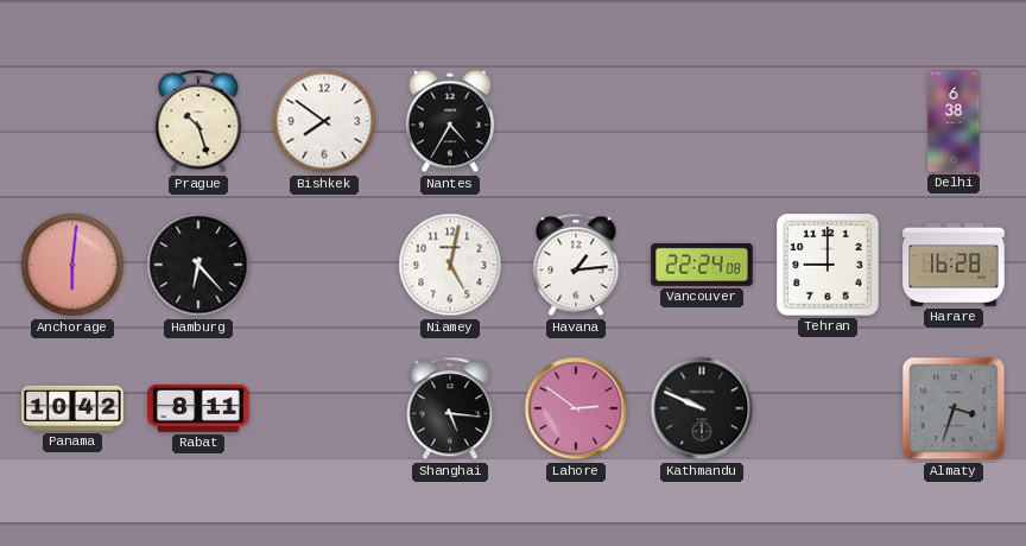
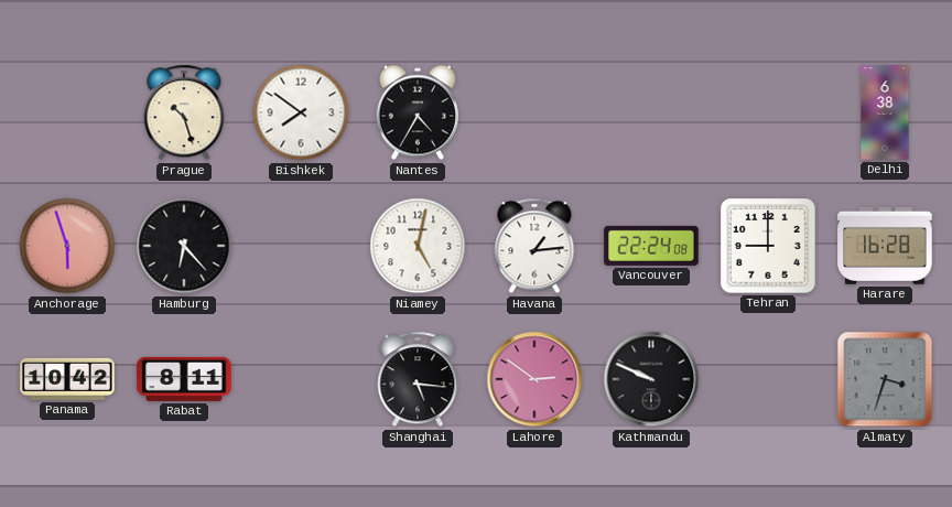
Anchorage: 6:01 -> 5:57 (67, 246)
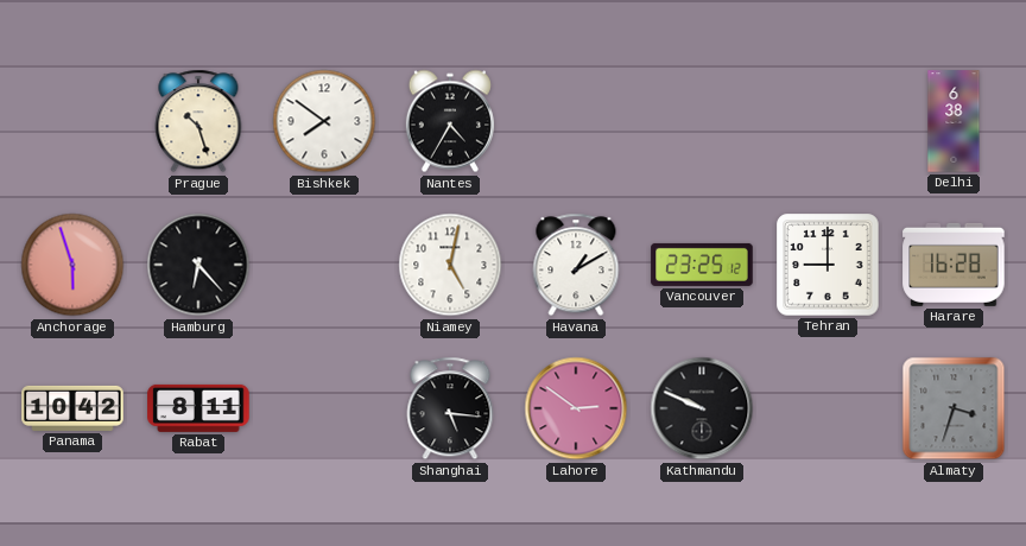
Havana: 1:14 -> 1:10 (576, 265)
Vancouver: 22:24 -> 23:25 (702, 265)
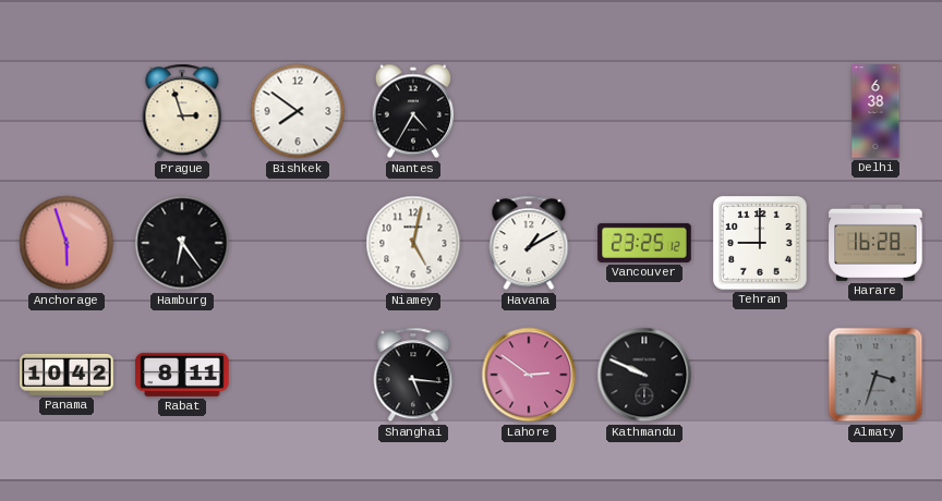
Prague: 10:27 -> 2:57 (182, 111)
Hamburg: 6:23 -> 6:24 (182, 243)
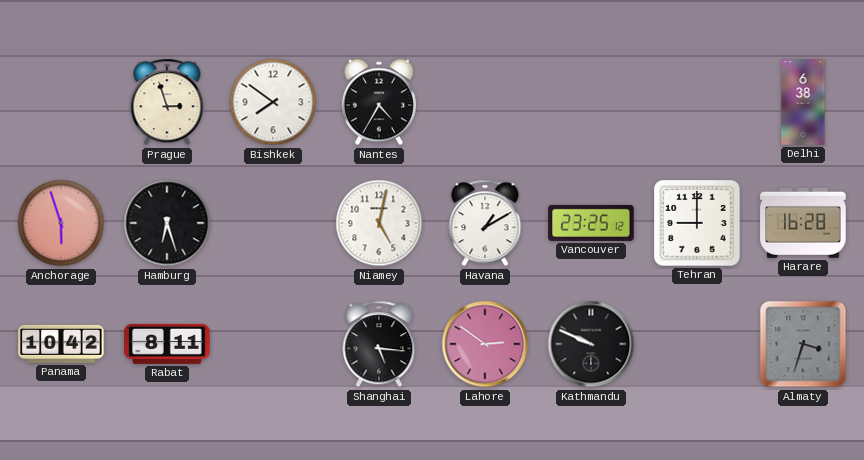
Hamburg: 6:24 -> 6:27 (167, 223)
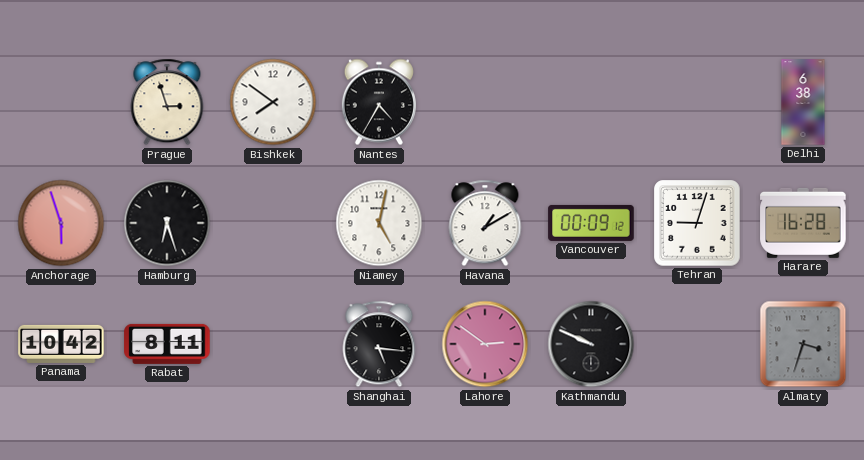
Vancouver: 23:25 -> 00:09 (591, 223)
Tehran: 9:00 -> 9:03 (697, 223)
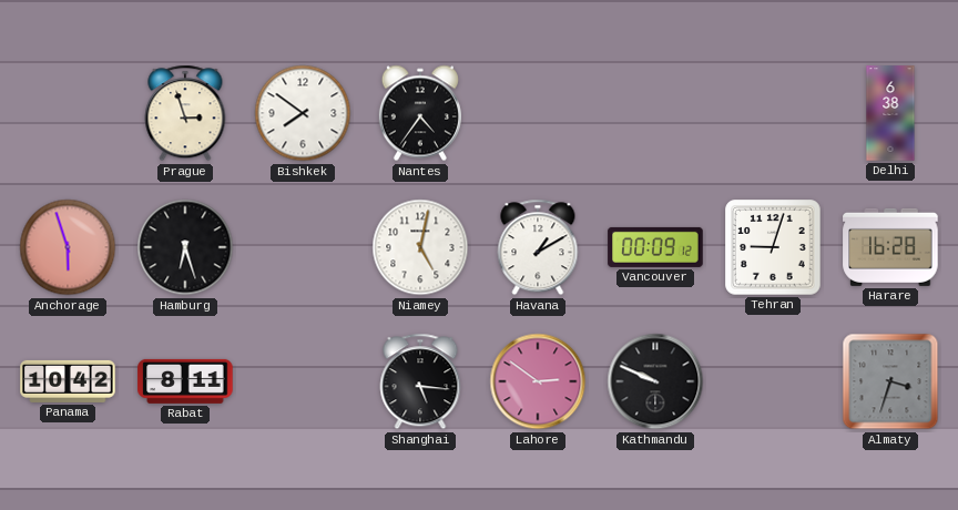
Nantes: 4:35 -> 4:36 (420, 113)
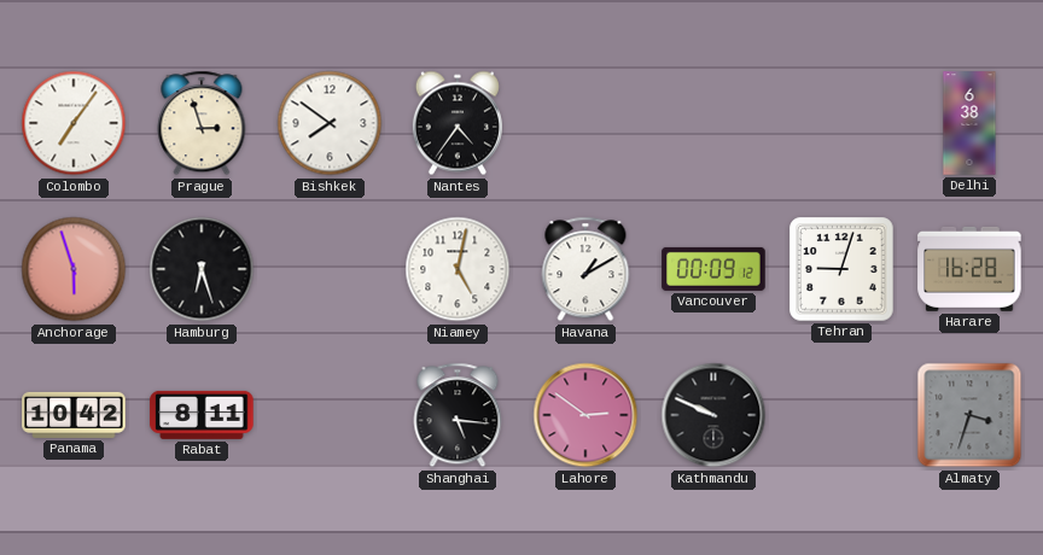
Colombo: none -> 7:06 (74, 123)
